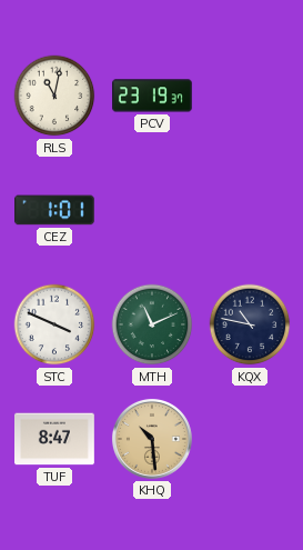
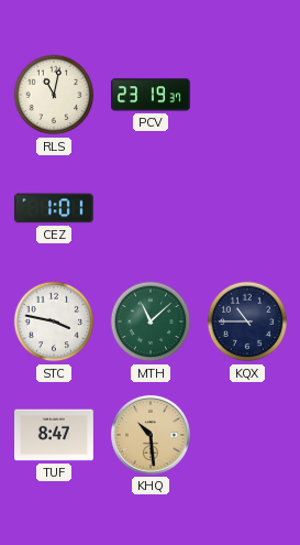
STC: 3:49 -> 3:47 (54, 321)
MTH: 11:11 -> 11:08 (151, 321)
KQX: 10:47 -> 10:45 (247, 321)
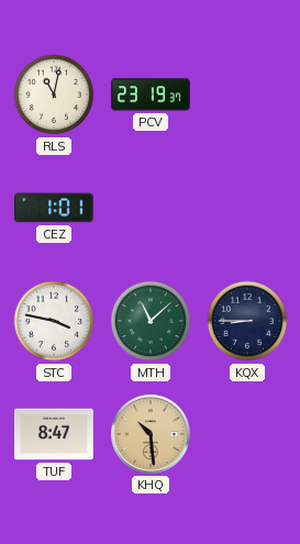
KQX: 10:45 -> 8:45 (247, 321)
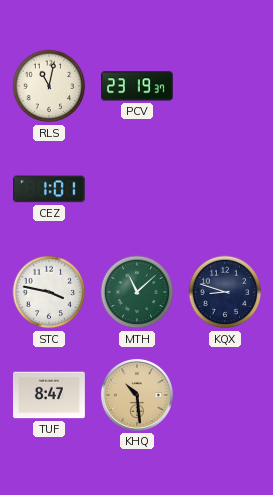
KQX: 8:45 -> 8:48 (225, 292)
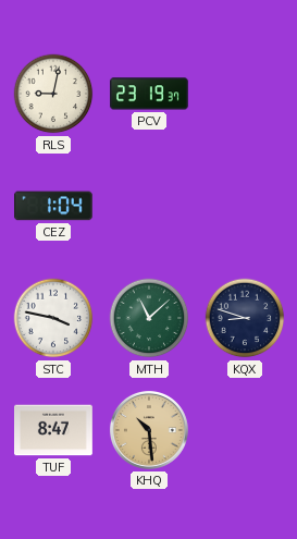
RLS: 11:02 -> 9:02 (53, 94)
CEZ: 1:01 -> 1:04 (54, 206)
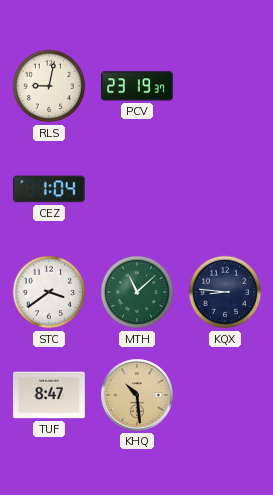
STC: 3:47 -> 3:39 (49, 292)
KQX: 8:48 -> 8:46 (225, 292)
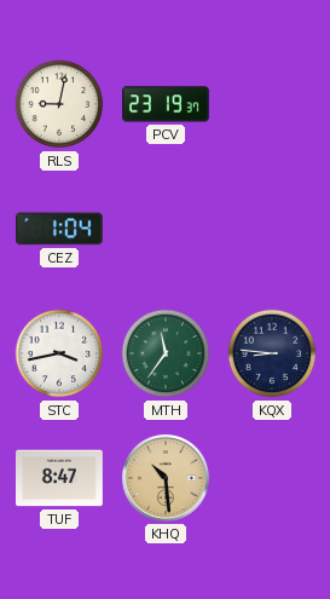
STC: 3:39 -> 3:43 (59, 353)
MTH: 11:08 -> 11:36 (166, 353)
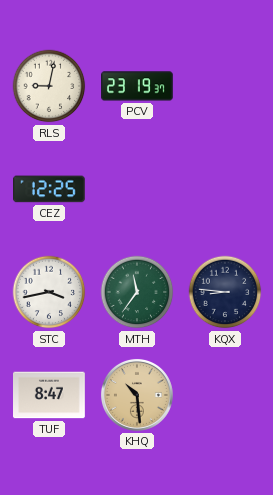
CEZ: 1:04 -> 12:25 (50, 189)
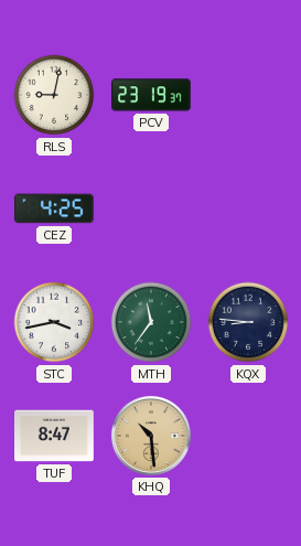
CEZ: 12:25 -> 4:25 (55, 208)
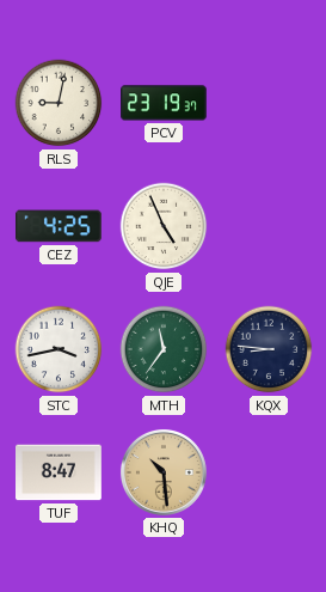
QJE: none -> 4:56 (164, 226)
